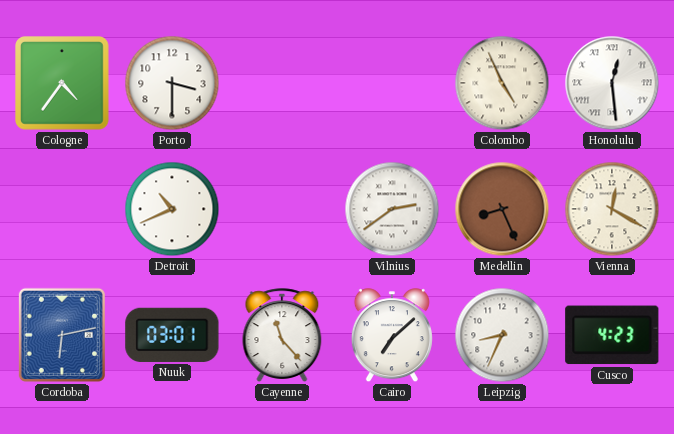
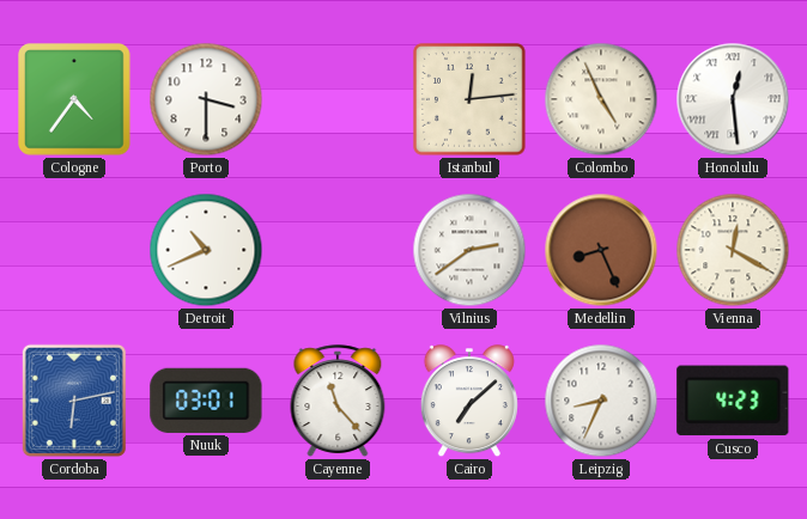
Istanbul: none -> 12:14 (471, 100)
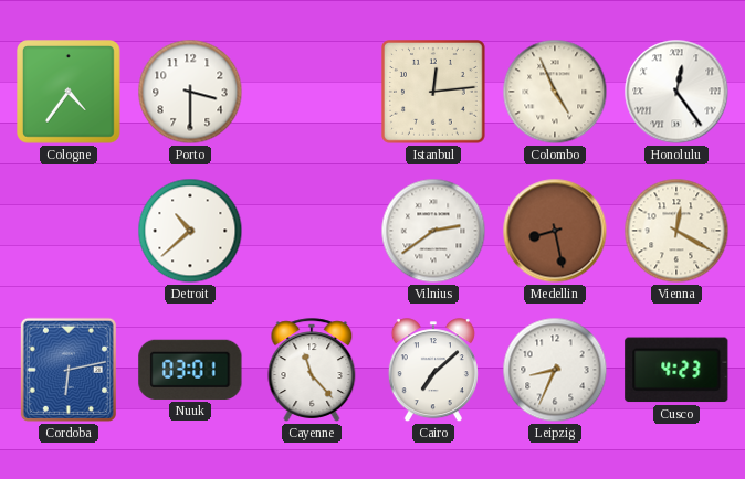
Honolulu: 12:29 -> 12:24 (676, 92)
Detroit: 10:41 -> 10:38 (190, 231)
Medellin: 8:26 -> 8:28 (555, 231)
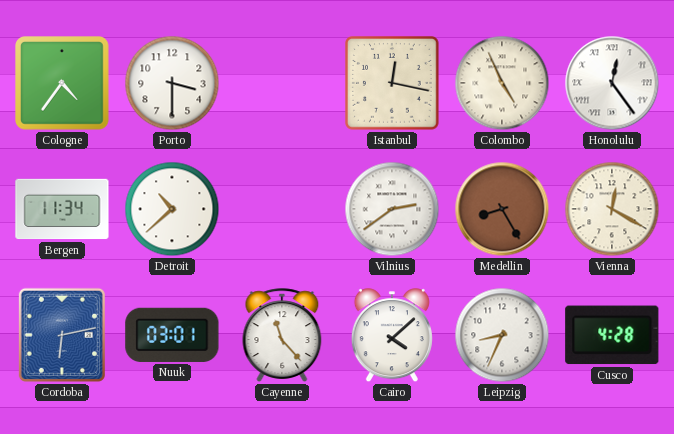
Istanbul: 12:14 -> 12:17 (393, 84)
Bergen: none -> 11:34 (62, 209)
Medellin: 8:28 -> 8:25 (502, 209)
Cairo: 7:08 -> 4:08 (392, 336)
Cusco: 4:23 -> 4:28 (612, 335)
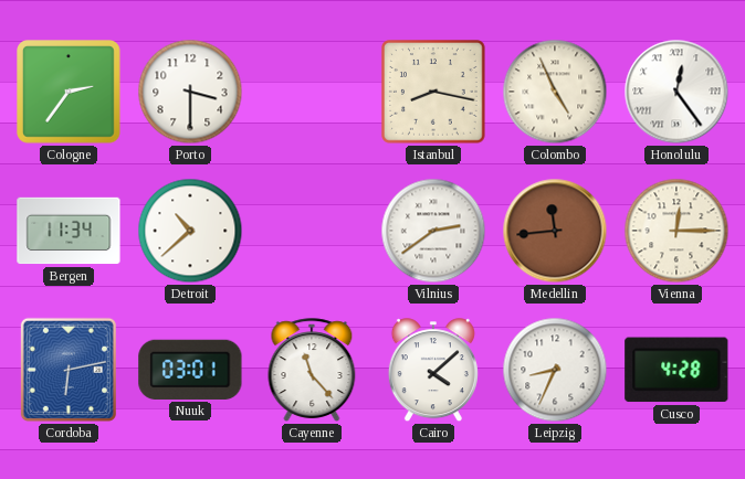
Cologne: 4:36 -> 2:36 (70, 93)
Istanbul: 12:17 -> 8:17 (434, 93)
Medellin: 8:25 -> 11:44 (555, 231)
Vienna: 12:20 -> 12:15 (676, 231)
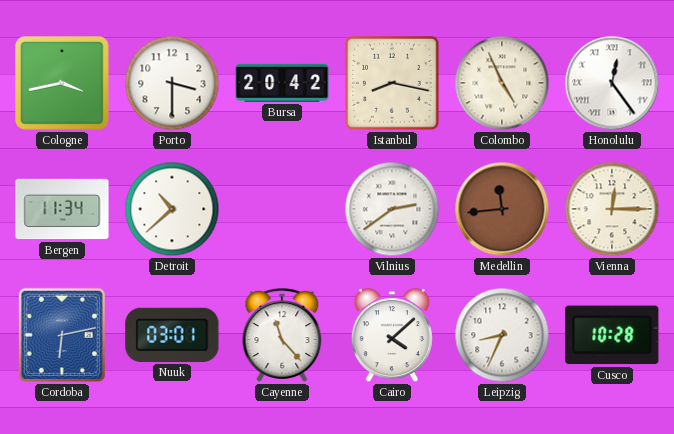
Cologne: 2:36 -> 3:43 (63, 84)
Bursa: none -> 20:42 (282, 83)
Cusco: 4:28 -> 10:28 (612, 335)
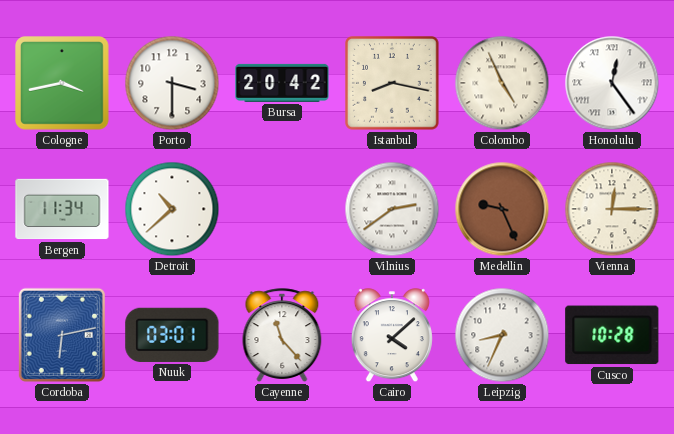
Medellin: 11:44 -> 9:26 (502, 209)
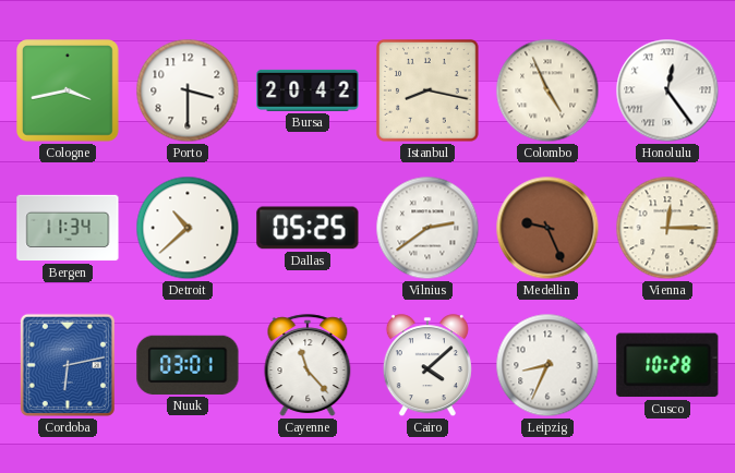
Dallas: none -> 05:25 (308, 228)
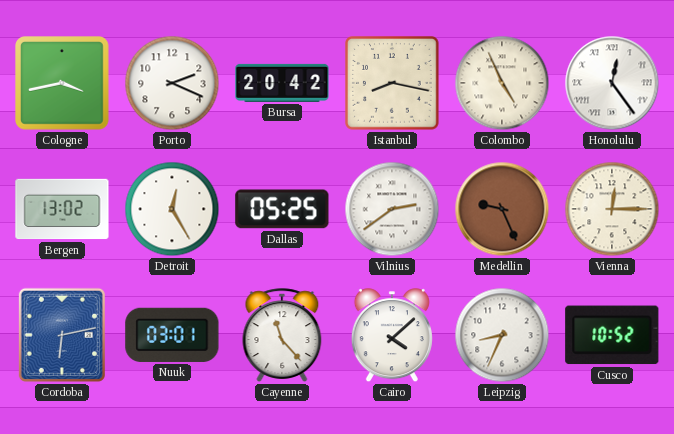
Porto: 3:30 -> 2:19 (172, 83)
Bergen: 11:34 -> 13:02 (62, 209)
Detroit: 10:38 -> 12:25 (172, 209)
Cusco: 10:28 -> 10:52 (612, 335)
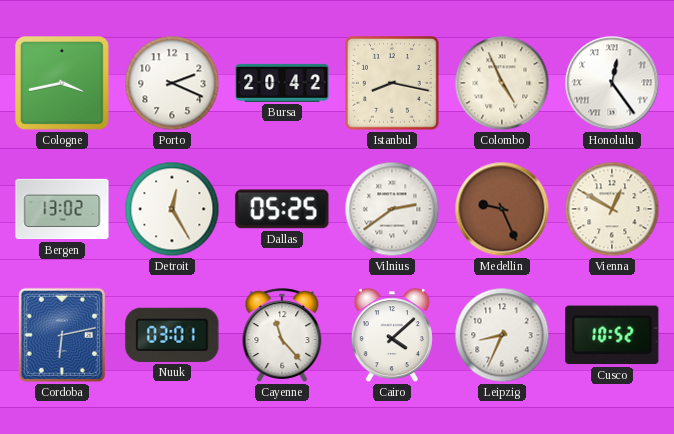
Vienna: 12:15 -> 12:50 (612, 209)
